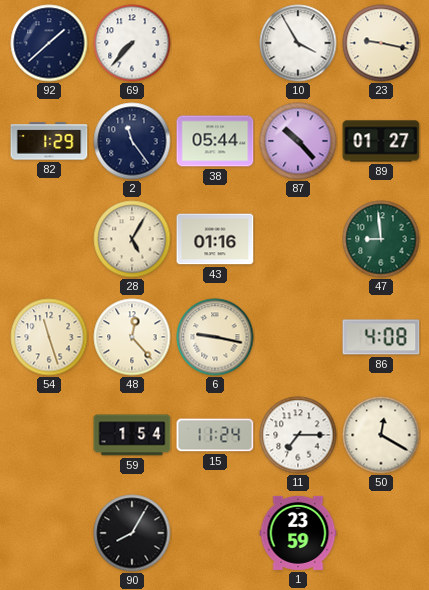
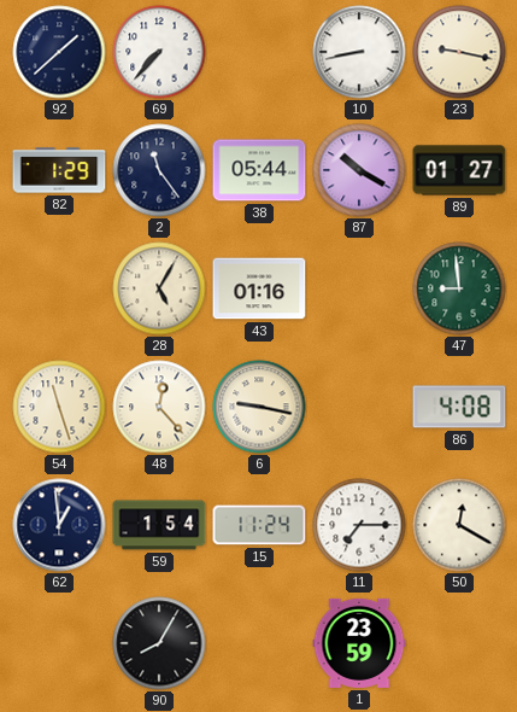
10: 3:55 -> 8:43 (359, 52)
87: 10:23 -> 10:20 (359, 170)
62: none -> 12:59 (59, 525)
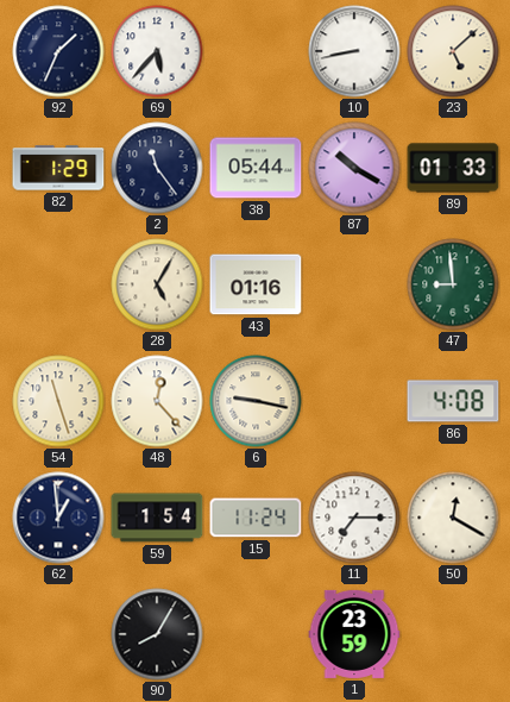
92: 1:38 -> 1:34 (58, 51)
69: 7:37 -> 5:37 (157, 51)
23: 9:17 -> 5:08 (453, 51)
89: 01:27 -> 01:33 (453, 168)
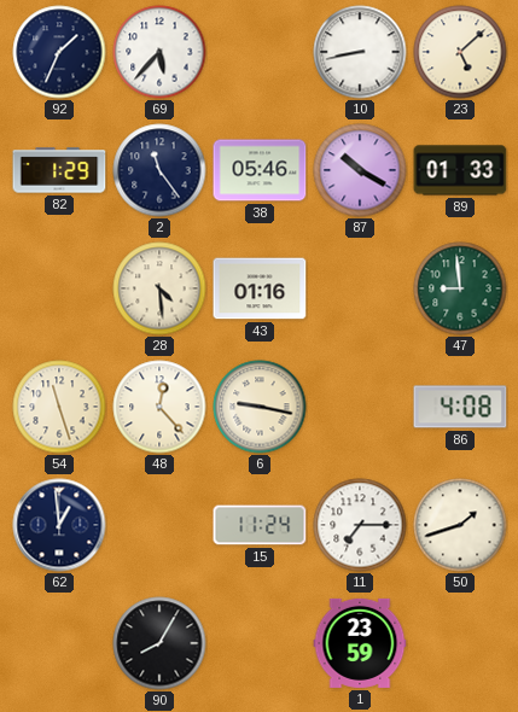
38: 05:44 -> 05:46 (260, 170)
28: 5:05 -> 4:29 (159, 288)
59: 1:54 -> none (157, 518)
50: 12:20 -> 1:42 (460, 525)
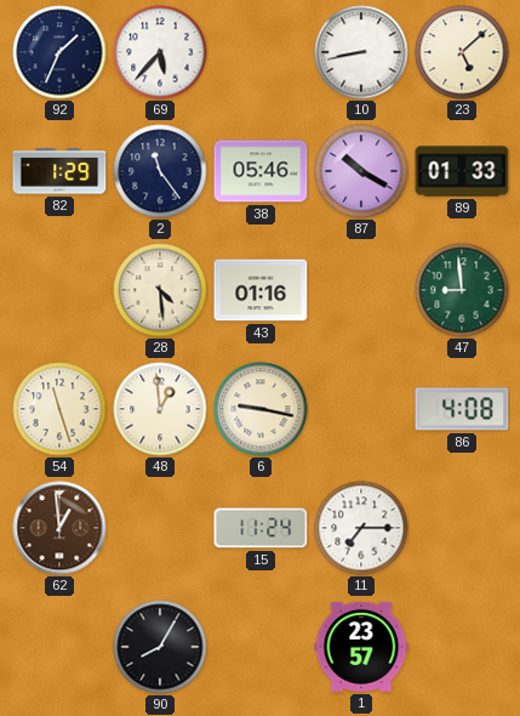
48: 12:23 -> 12:59 (160, 409)
62 dial: navy -> brown (59, 528)
50: 1:42 -> none (460, 525)
1: 23:59 -> 23:57 (361, 647)
